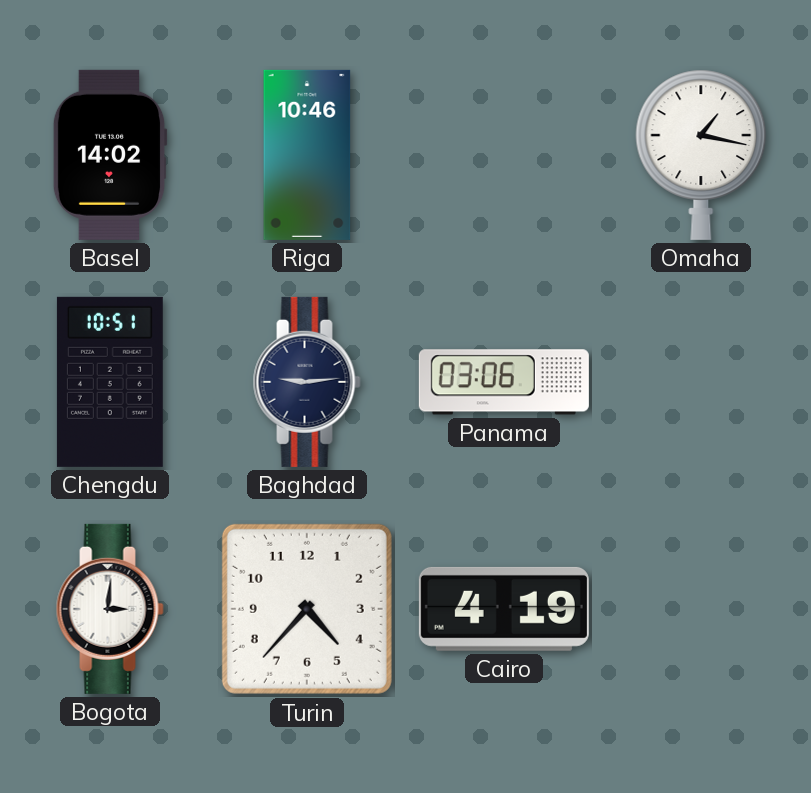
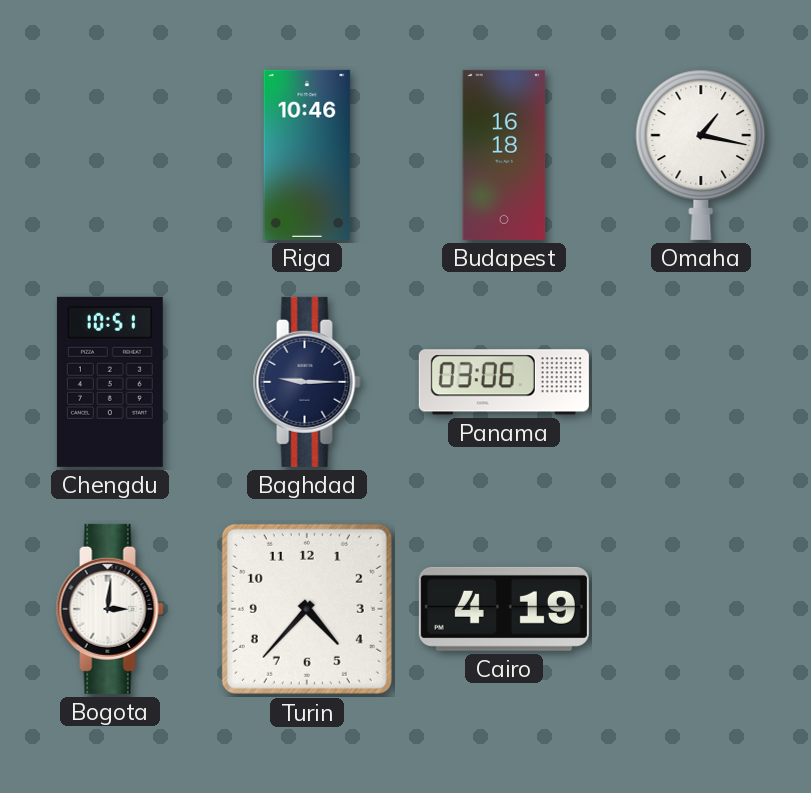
Basel: 14:02 -> none (110, 155)
Budapest: none -> 16:18 (504, 155)
Baghdad: 9:14 -> 9:15 (307, 382)
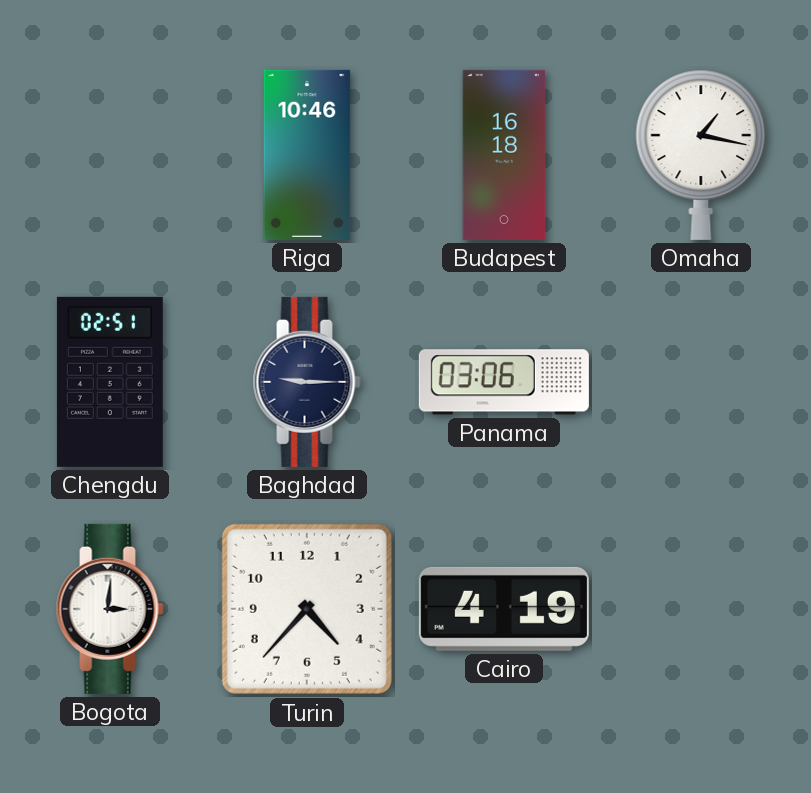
Chengdu: 10:51 -> 02:51 (110, 382)
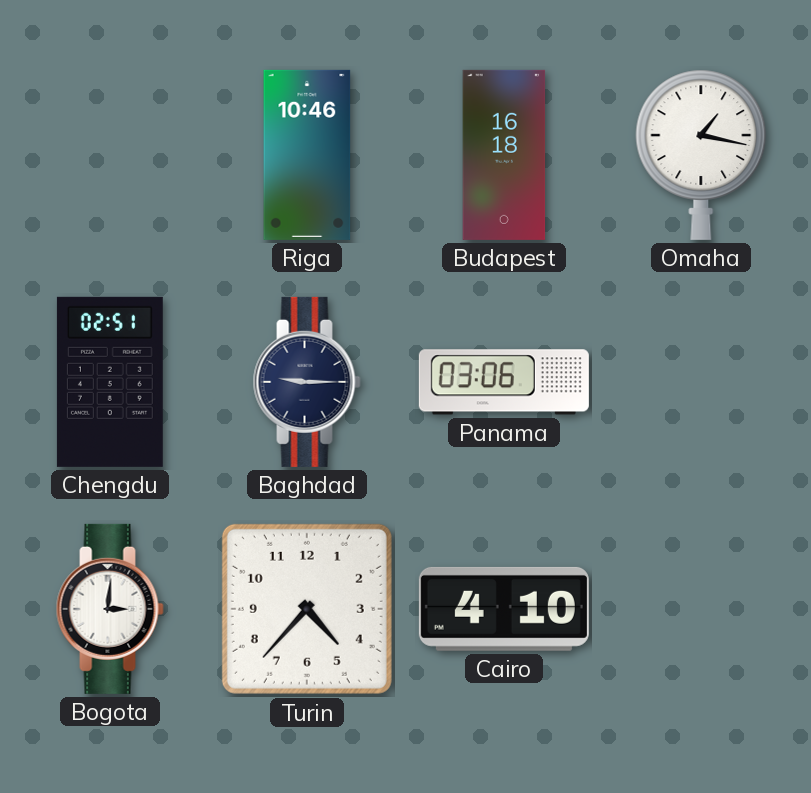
Cairo: 4:19 -> 4:10 (504, 609)
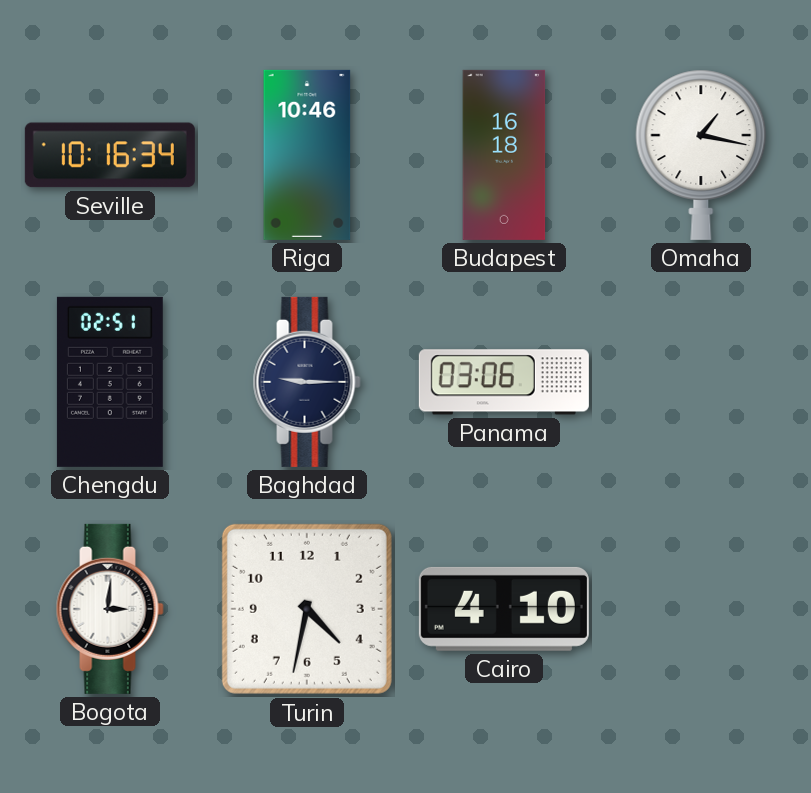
Seville: none -> 10:16 (110, 155)
Turin: 4:37 -> 4:32 (307, 609)
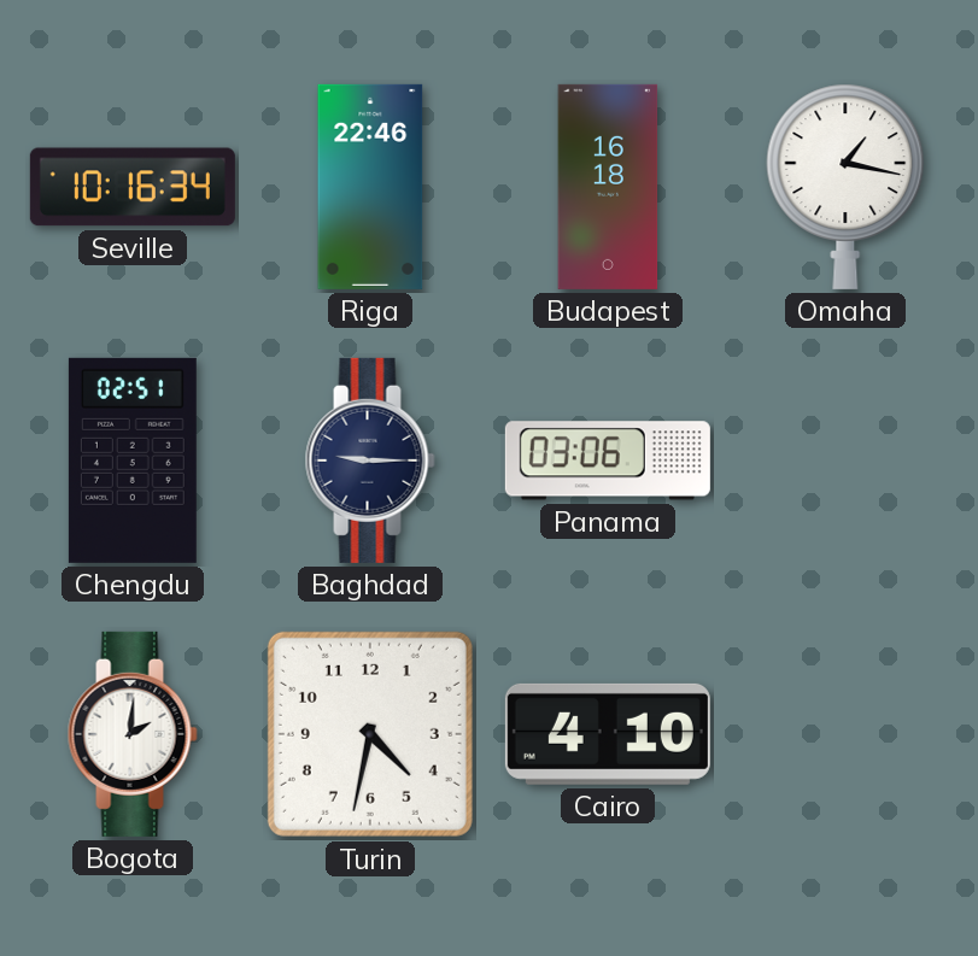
Riga: 10:46 -> 22:46 (370, 187)
Bogota: 3:01 -> 2:01 (133, 734)
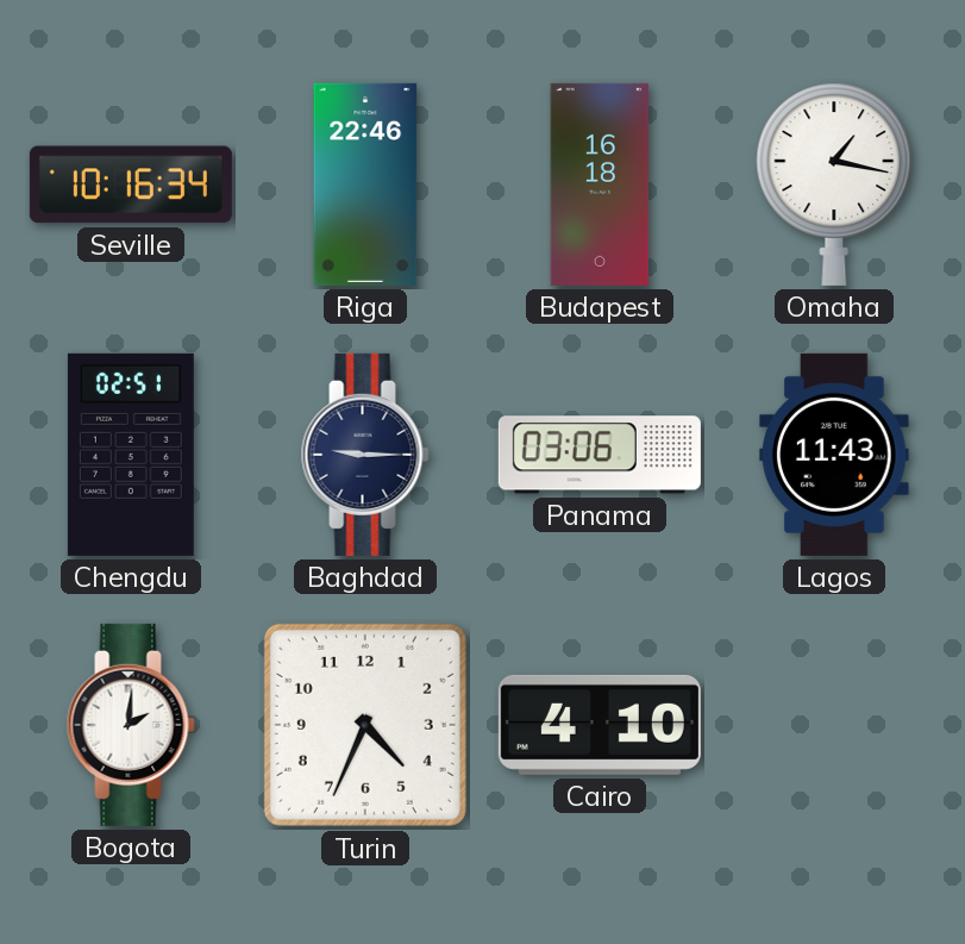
Lagos: none -> 11:43 (834, 455)
Turin: 4:32 -> 4:34 (365, 725)
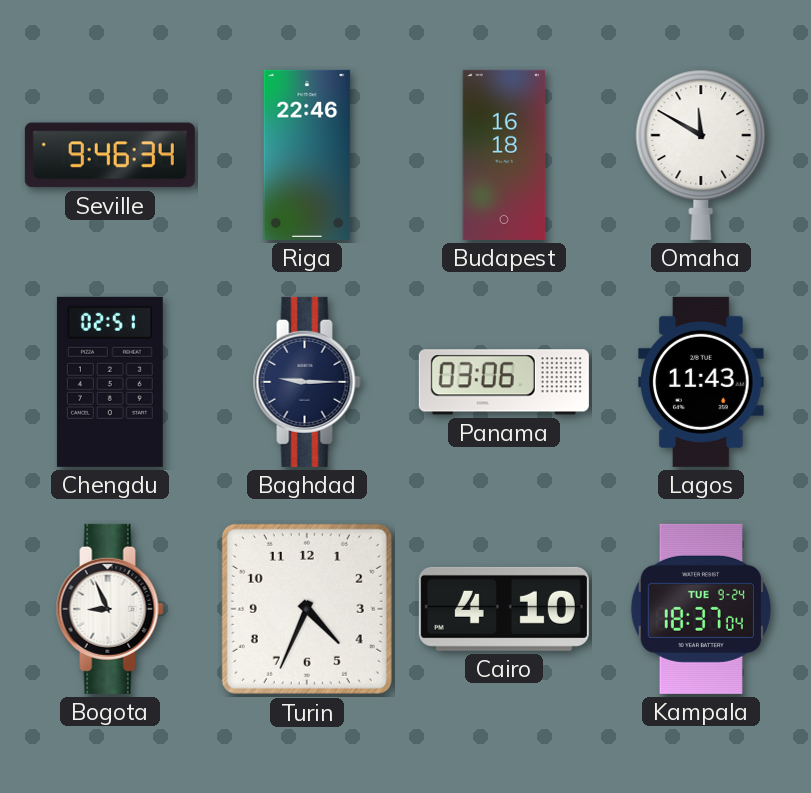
Seville: 10:16 -> 9:46 (110, 155)
Omaha: 1:17 -> 11:50 (701, 155)
Bogota: 2:01 -> 8:56 (110, 609)
Kampala: none -> 18:37 (701, 609)
